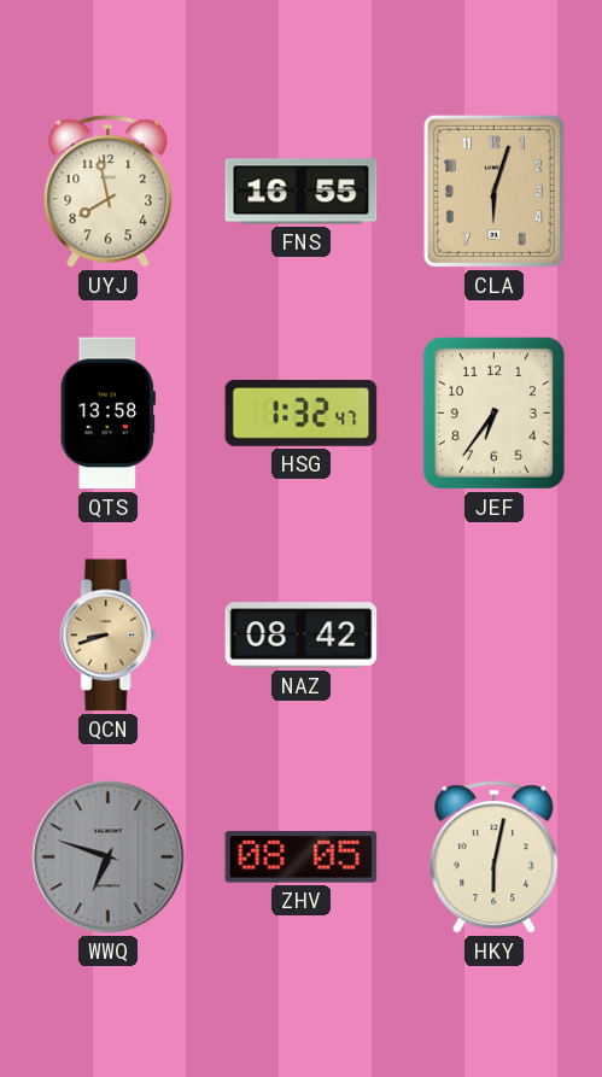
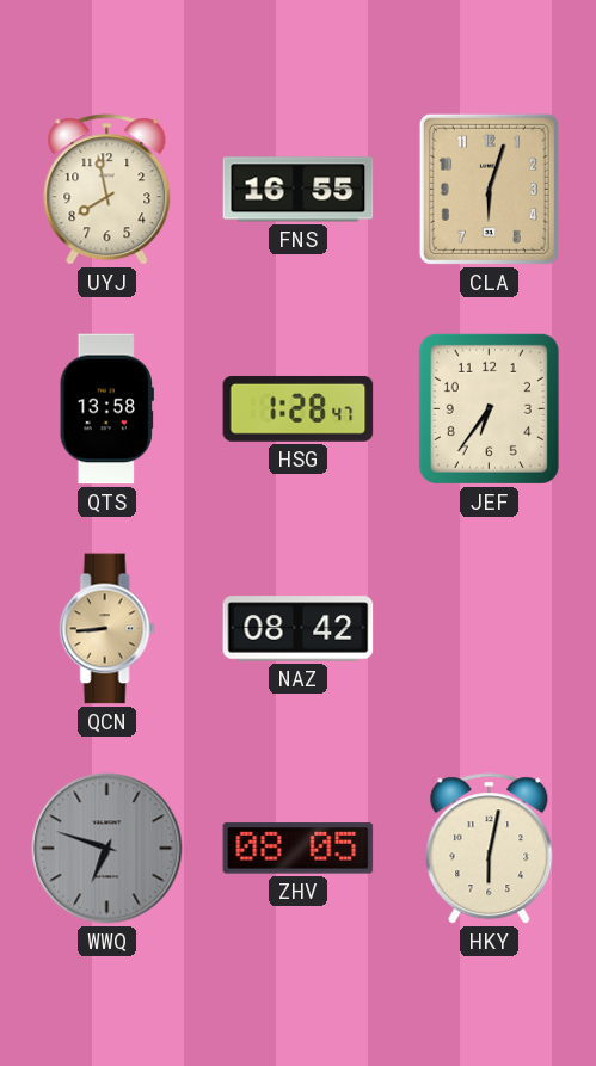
HSG: 1:32 -> 1:28 (299, 408)
QCN: 8:42 -> 8:44 (107, 629)
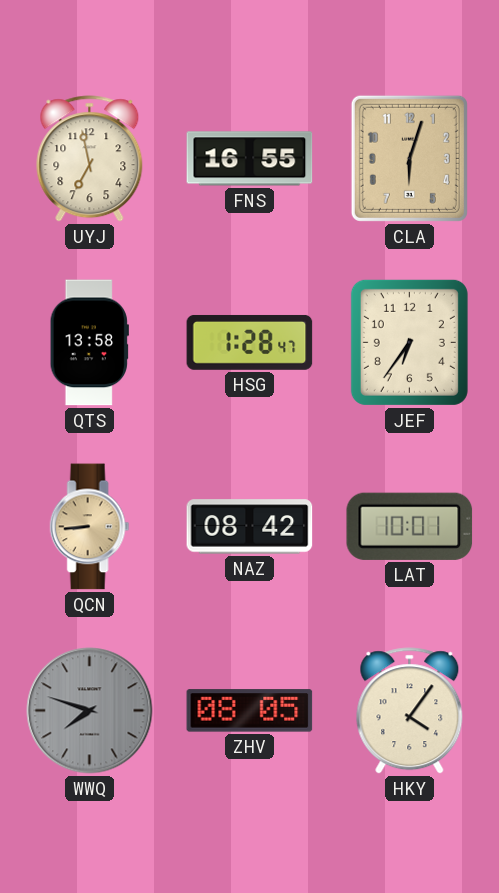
UYJ: 7:58 -> 6:58 (90, 159)
LAT: none -> 10:01 (410, 526)
WWQ: 6:48 -> 7:48 (90, 711)
HKY: 6:02 -> 4:06 (410, 711)
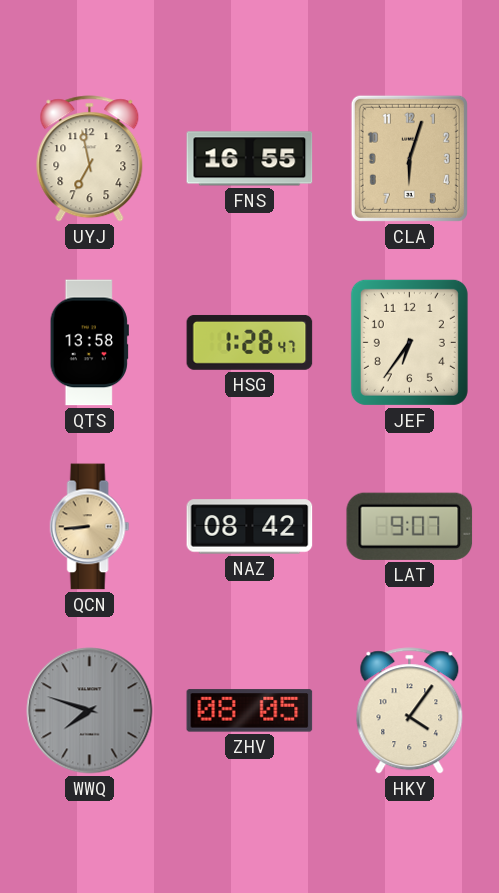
LAT: 10:01 -> 9:07 (410, 526)
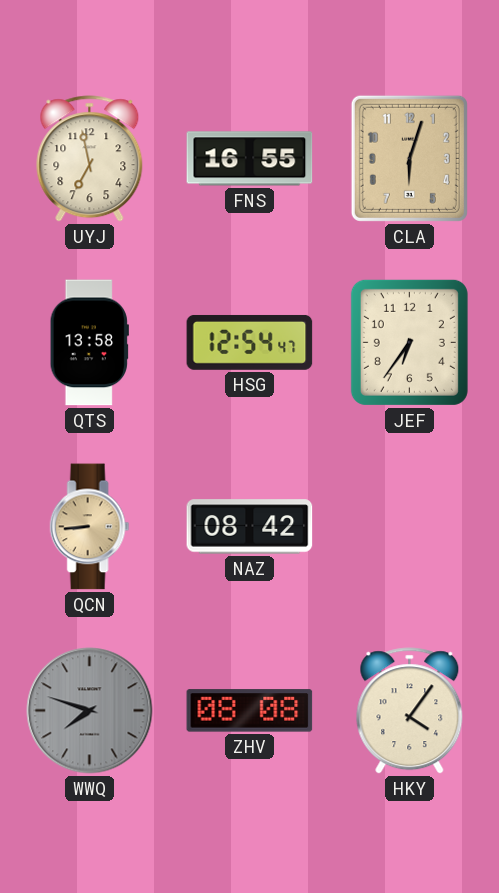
HSG: 1:28 -> 12:54 (250, 342)
LAT: 9:07 -> none (410, 526)
ZHV: 08:05 -> 08:08 (250, 711)
